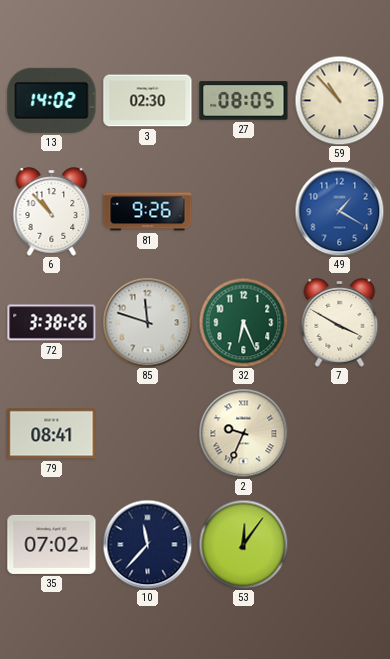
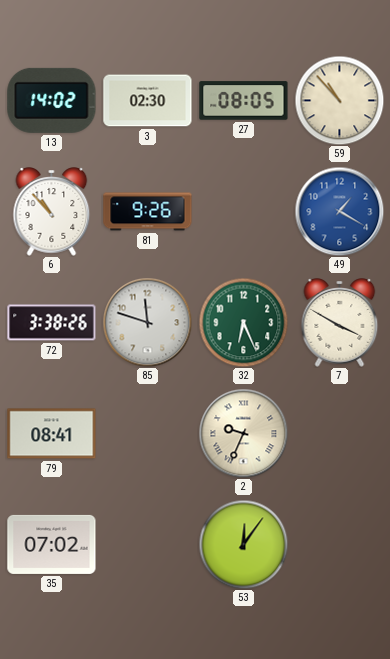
10: 11:37 -> none (147, 544)
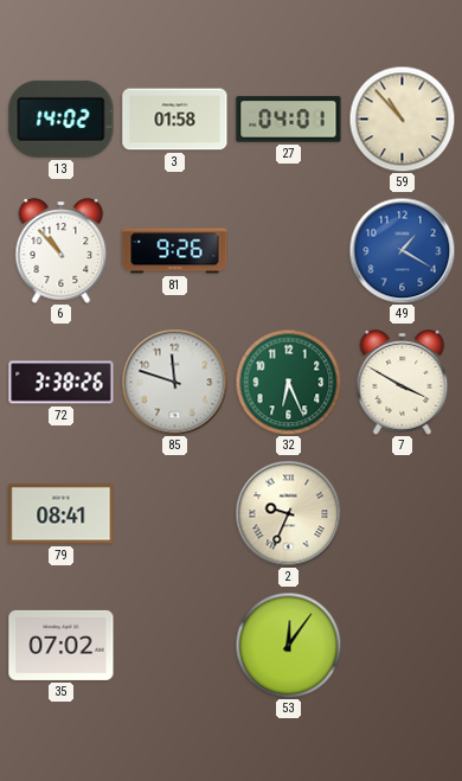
3: 02:30 -> 01:58 (175, 120)
27: 08:05 -> 04:01 (289, 120)
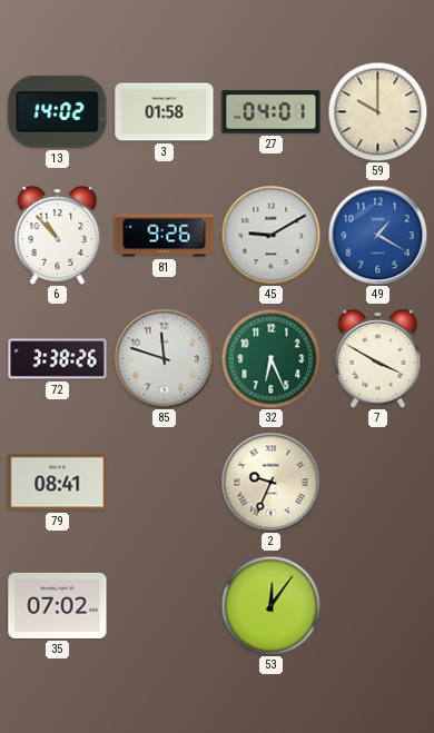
59: 10:53 -> 10:00 (377, 111)
45: none -> 9:10 (270, 235)
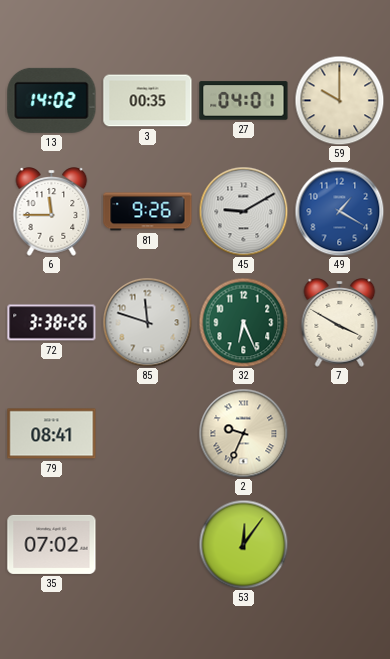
3: 01:58 -> 00:35 (148, 101)
6: 10:53 -> 11:45 (52, 212)
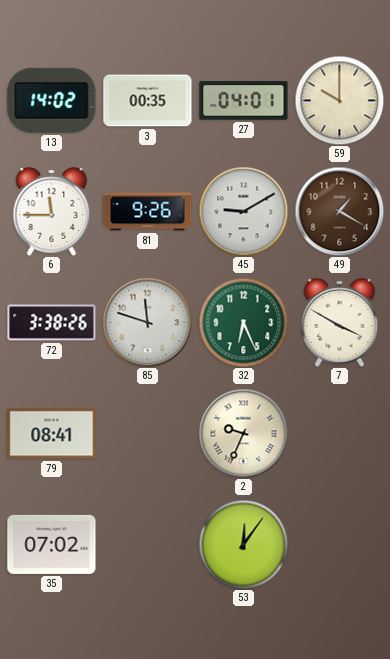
49 dial: blue -> brown (339, 211)
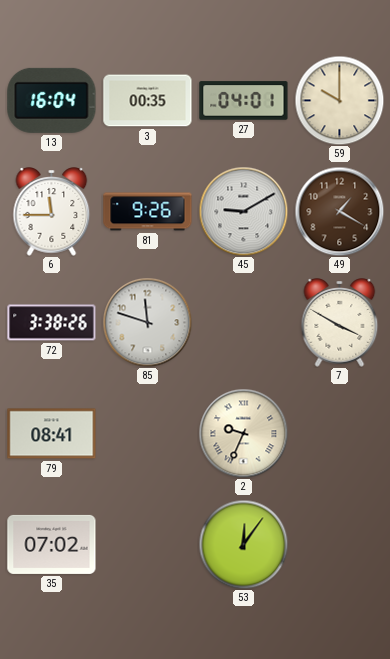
13: 14:02 -> 16:04 (52, 100)
32: 6:26 -> none (243, 322)
